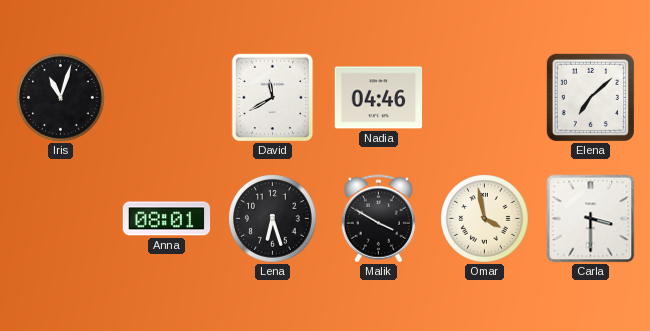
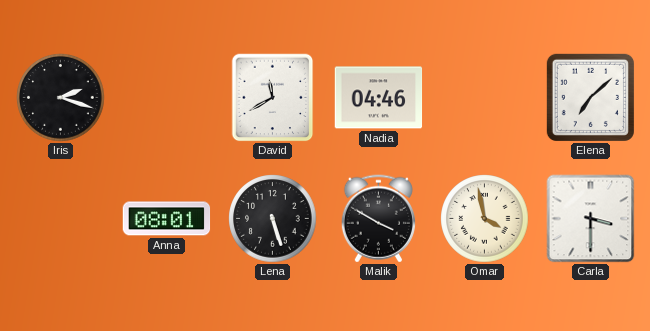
Iris: 11:03 -> 2:18 (61, 98)
Lena: 6:27 -> 5:27 (273, 219)
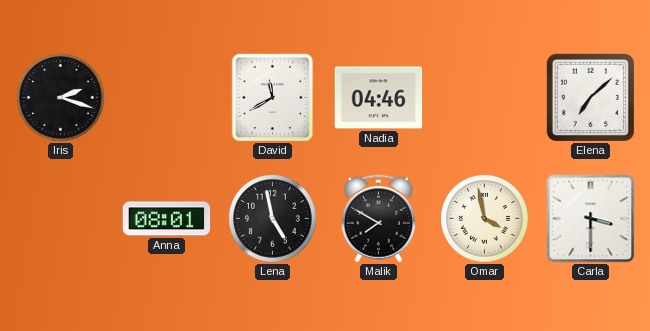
Lena: 5:27 -> 4:58 (273, 219)
Malik: 3:50 -> 7:50 (378, 219)
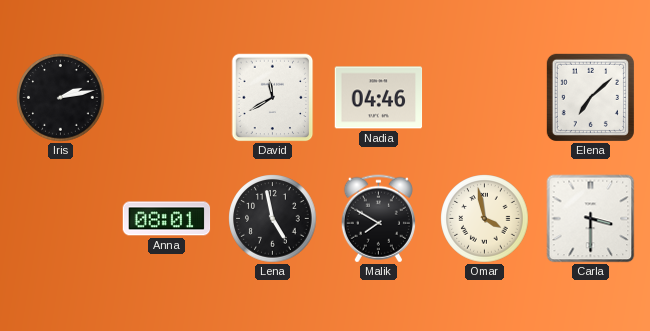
Iris: 2:18 -> 2:13 (61, 98)
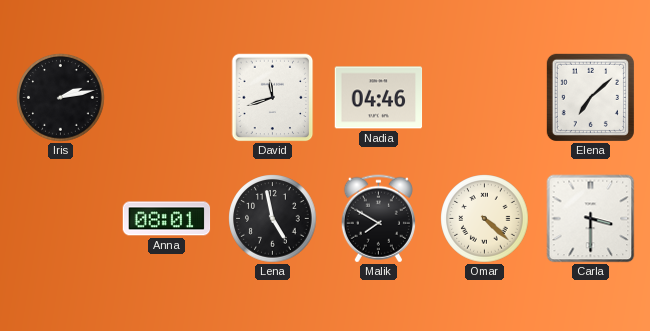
David: 11:40 -> 11:42 (273, 98)
Omar: 3:58 -> 4:22 (485, 219)
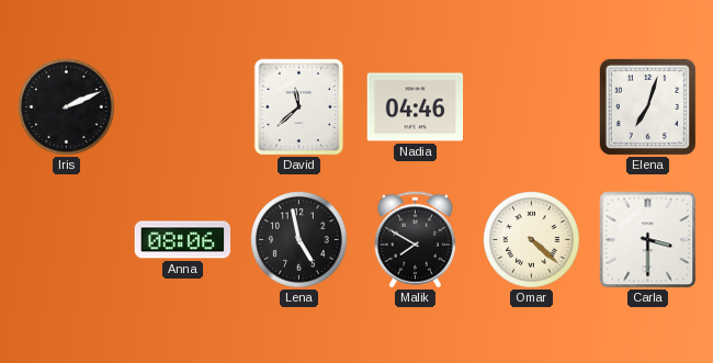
Iris: 2:13 -> 2:11 (67, 107)
David: 11:42 -> 11:38 (299, 107)
Elena: 7:08 -> 7:03 (647, 106)
Anna: 08:01 -> 08:06 (183, 240)
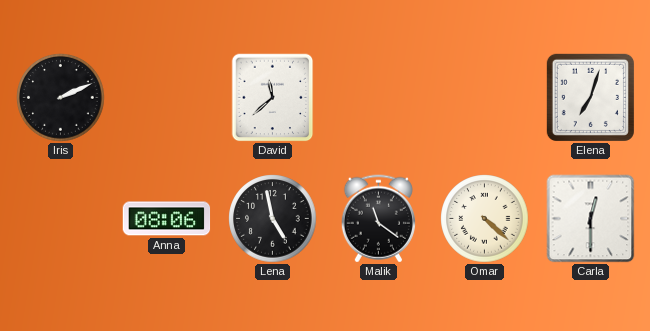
Nadia: 04:46 -> none (416, 107)
Malik: 7:50 -> 11:21 (378, 219)
Carla: 3:30 -> 12:30 (591, 219)
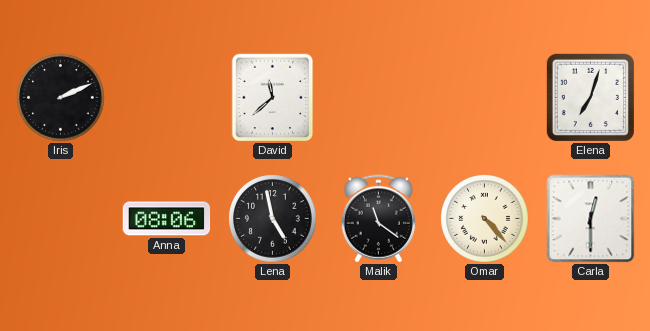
Omar: 4:22 -> 4:23 (485, 219)
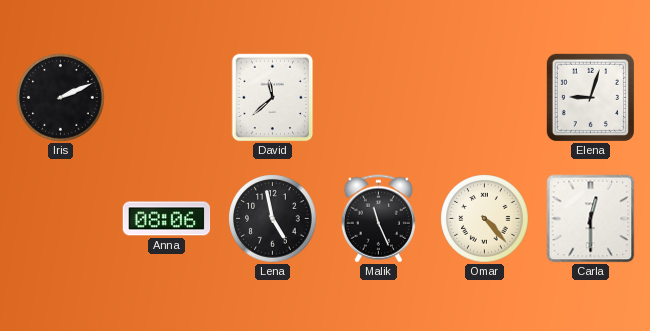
Elena: 7:03 -> 9:03 (590, 97)
Malik: 11:21 -> 11:26 (378, 219)
